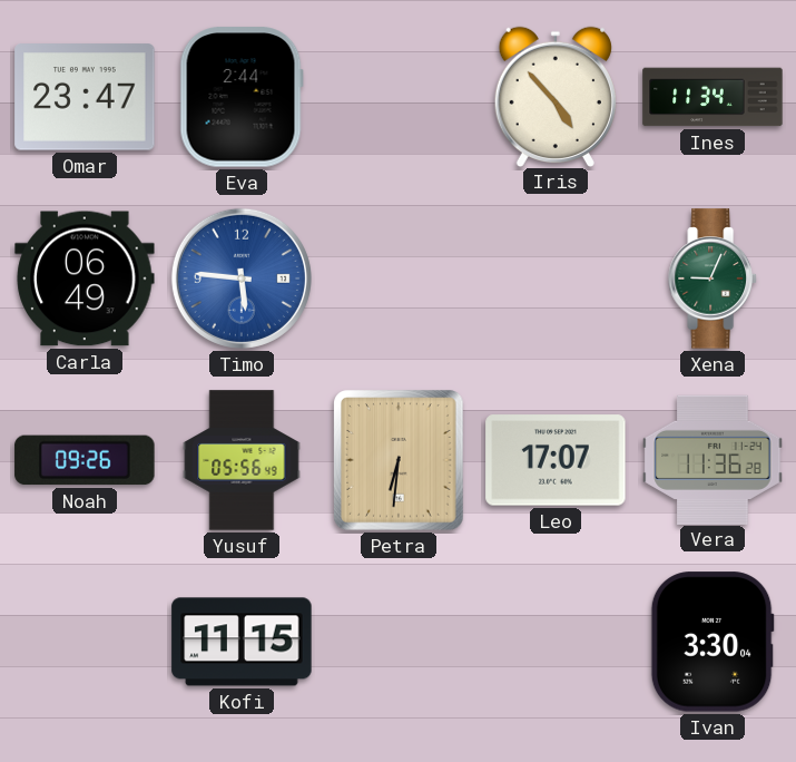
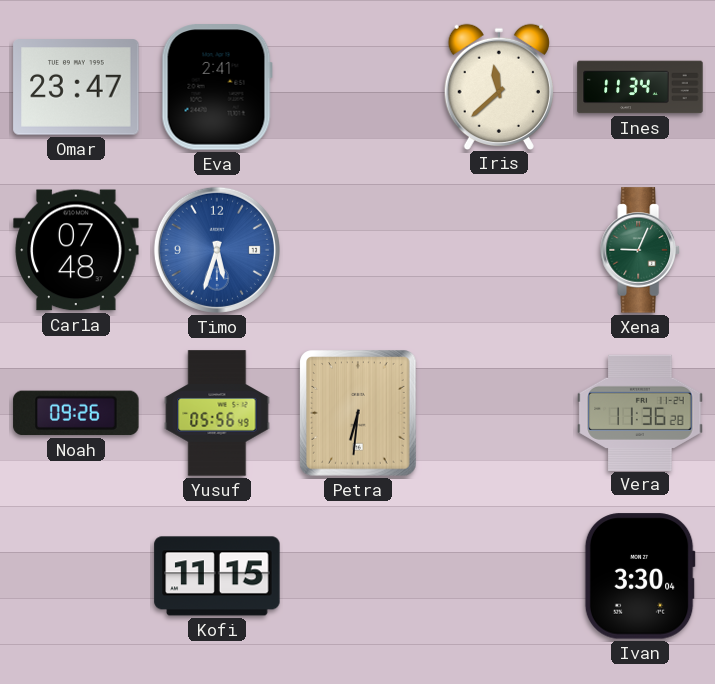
Eva: 2:44 -> 2:41 (217, 87)
Iris: 4:53 -> 11:38 (499, 86)
Carla: 06:49 -> 07:48 (76, 250)
Timo: 5:46 -> 5:33 (217, 250)
Leo: 17:07 -> none (556, 460)
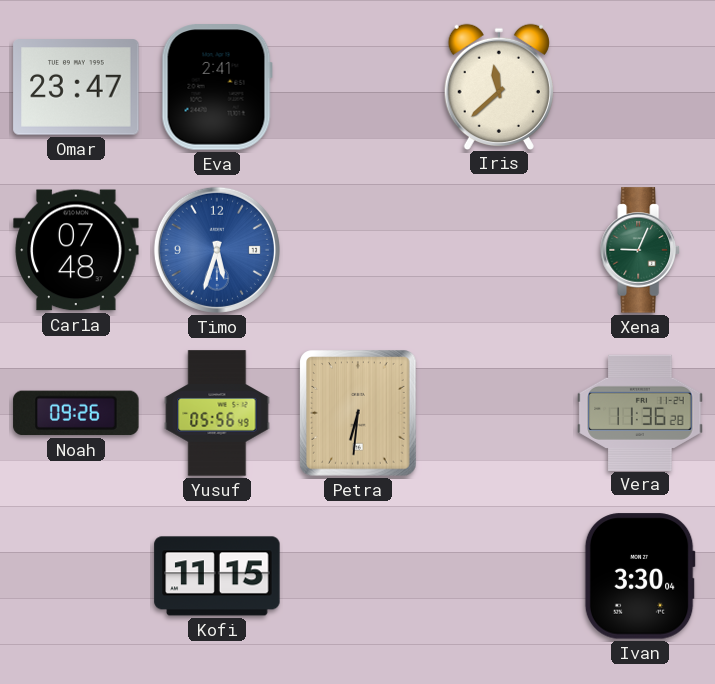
Ines: 11:34 -> none (640, 87)
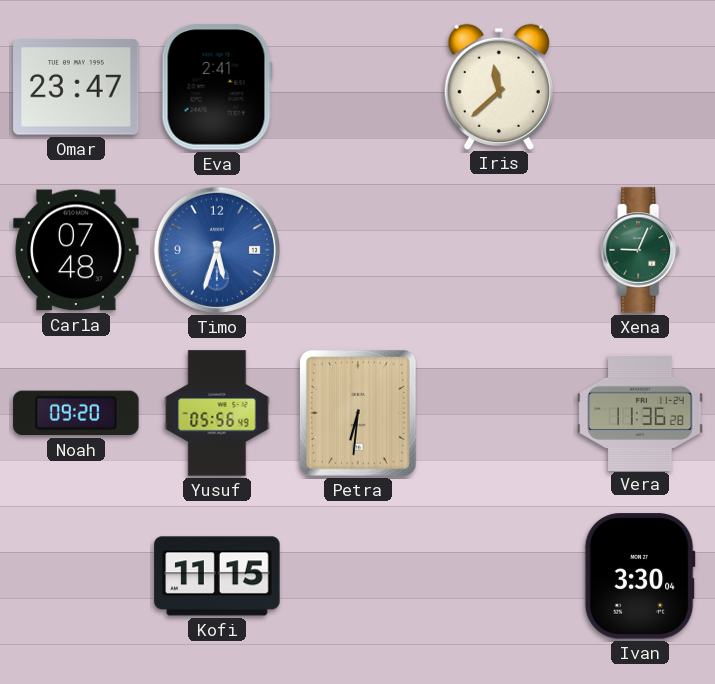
Noah: 09:26 -> 09:20 (76, 413)
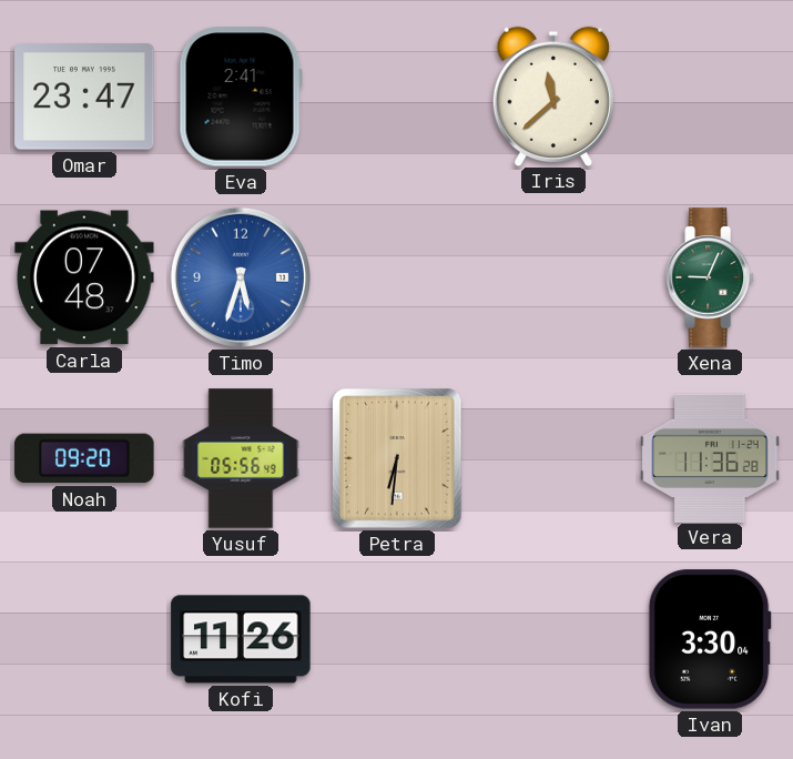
Kofi: 11:15 -> 11:26 (241, 639)
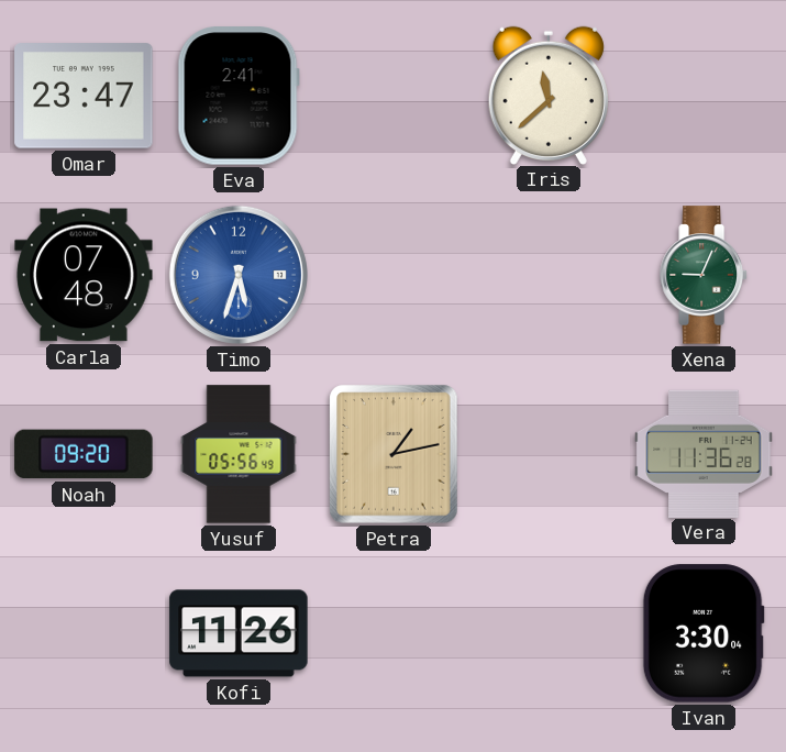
Petra: 6:31 -> 1:13 (394, 454)
